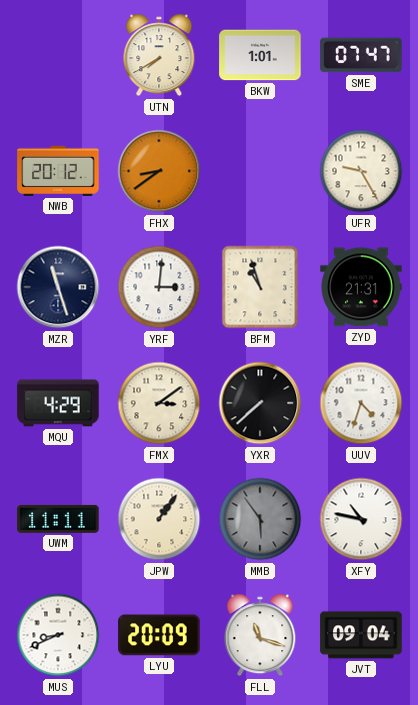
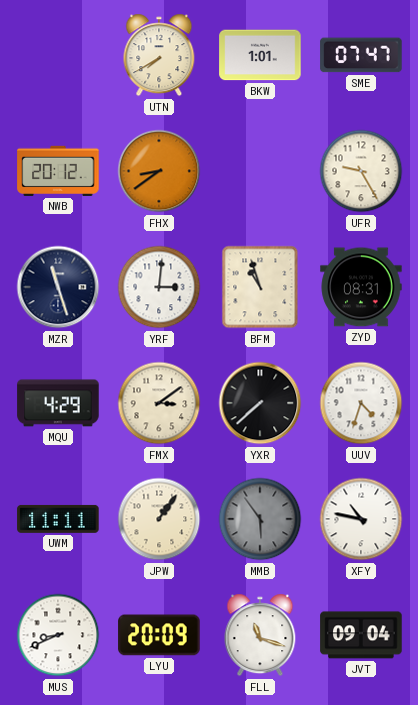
ZYD: 21:31 -> 08:31 (361, 287)
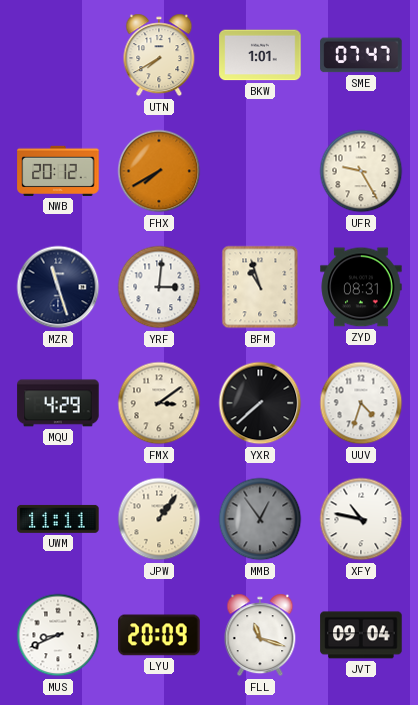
FHX: 8:39 -> 7:40 (159, 171)
MMB: 5:54 -> 12:54 (260, 519)
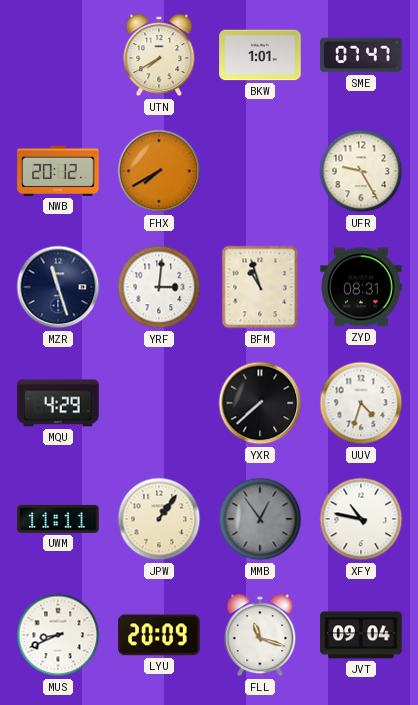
FMX: 3:09 -> none (159, 403)
